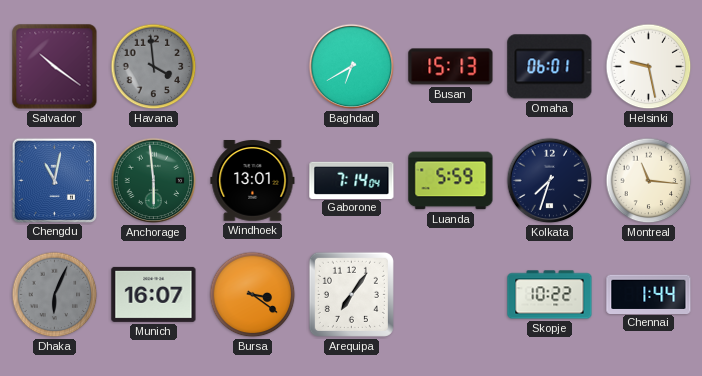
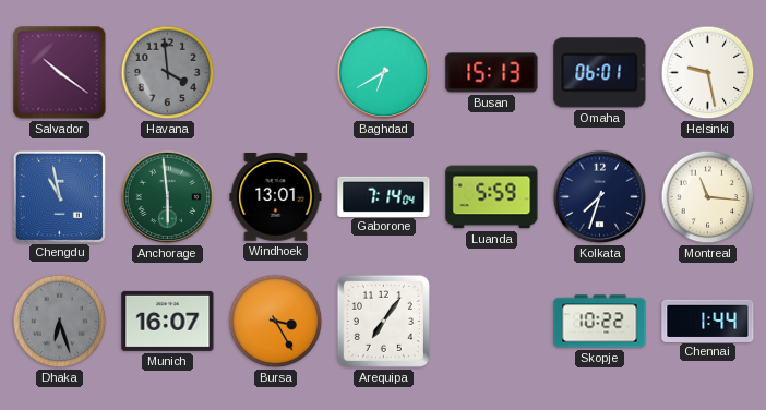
Chengdu: 11:02 -> 10:58 (59, 196)
Dhaka: 6:04 -> 6:27 (60, 322)
Bursa: 3:21 -> 3:25 (276, 322)
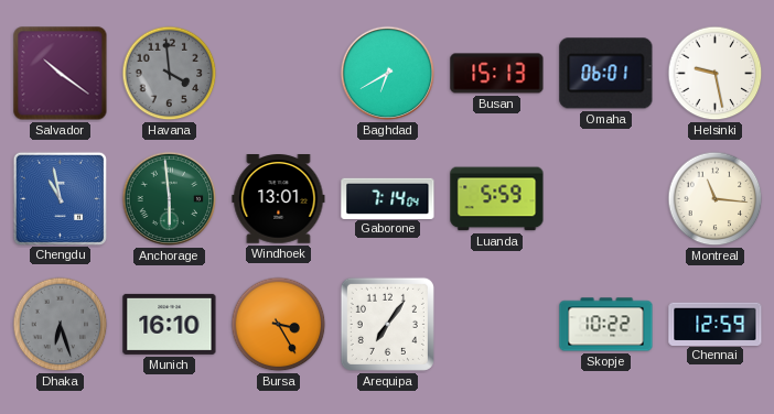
Kolkata: 7:33 -> none (600, 197)
Munich: 16:07 -> 16:10 (170, 324)
Chennai: 1:44 -> 12:59 (716, 324)
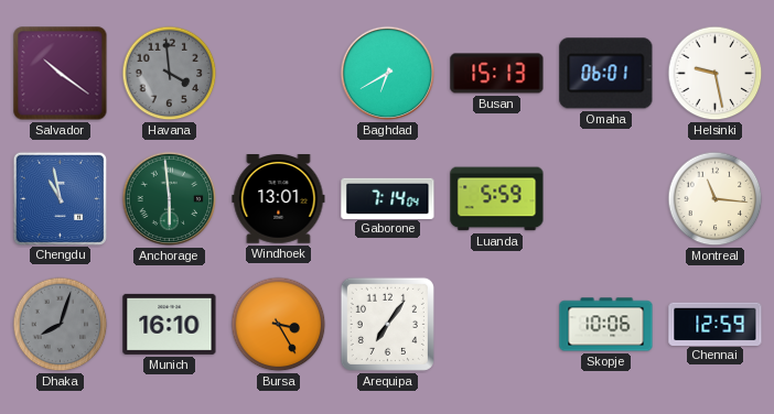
Dhaka: 6:27 -> 8:03 (61, 325)
Skopje: 10:22 -> 10:06 (606, 325)
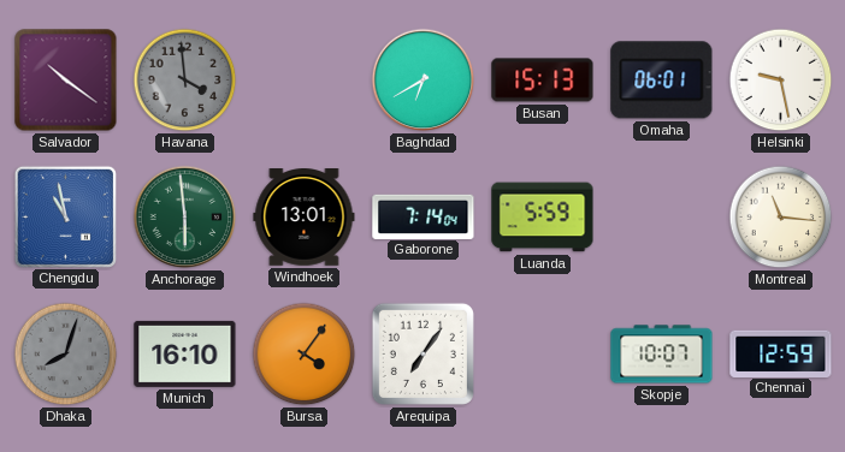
Bursa: 3:25 -> 4:06 (305, 355)
Skopje: 10:06 -> 10:07 (662, 355)
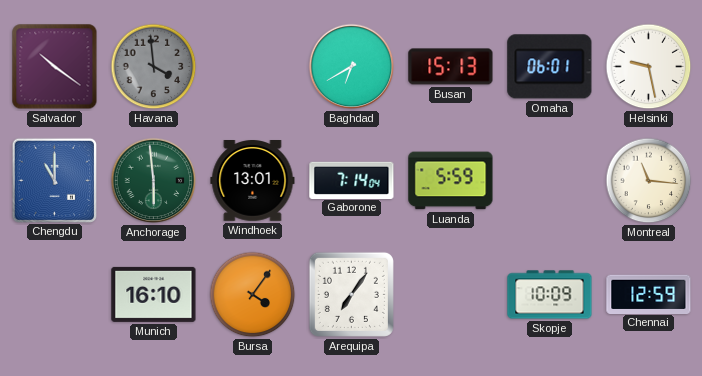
Chengdu: 10:58 -> 11:00 (54, 180)
Dhaka: 8:03 -> none (66, 355)
Skopje: 10:07 -> 10:09 (550, 295)
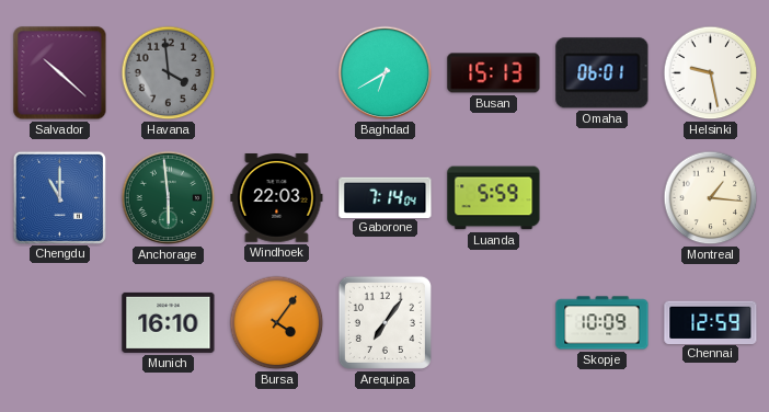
Salvador: 10:21 -> 10:22 (60, 73)
Windhoek: 13:01 -> 22:03 (277, 198)
Montreal: 11:16 -> 1:16 (711, 198)
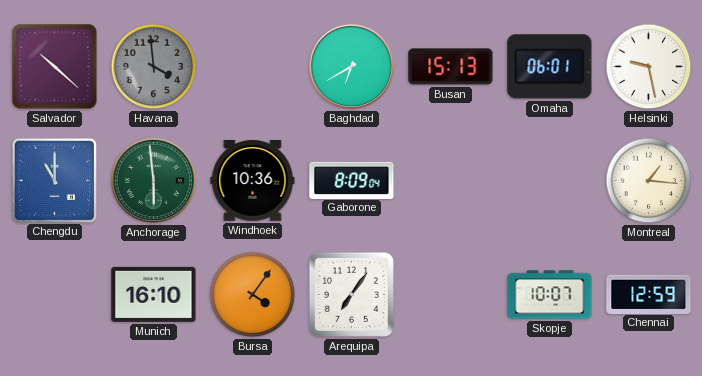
Windhoek: 22:03 -> 10:36 (253, 181)
Gaborone: 7:14 -> 8:09 (352, 180)
Luanda: 5:59 -> none (494, 198)
Skopje: 10:09 -> 10:07 (550, 295)
